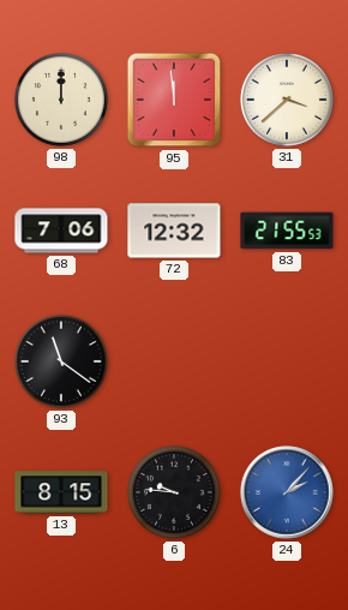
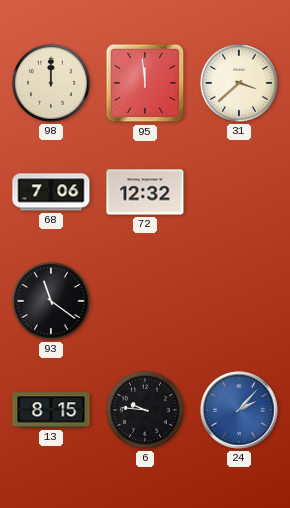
83: 21:55 -> none (287, 231)
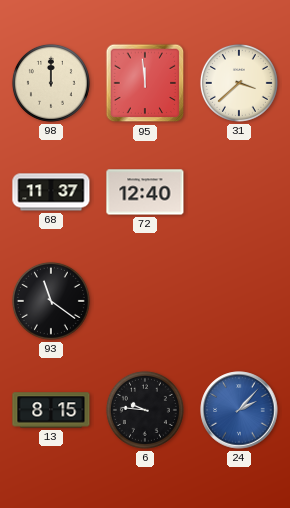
68: 7:06 -> 11:37 (51, 192)
72: 12:32 -> 12:40 (145, 192)
